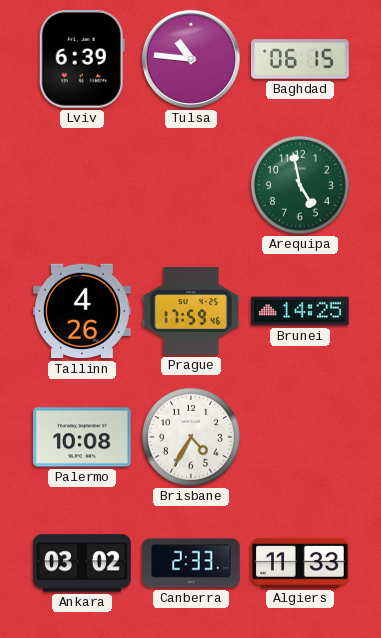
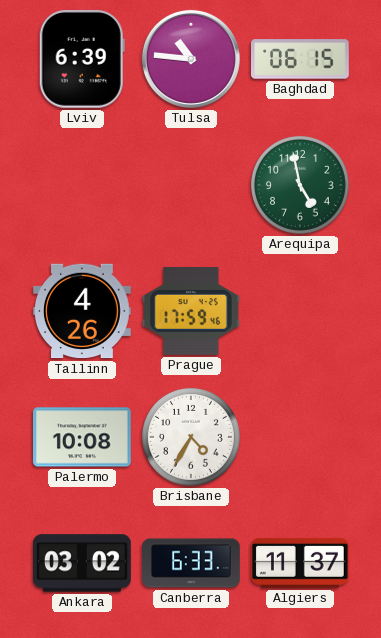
Brunei: 14:25 -> none (300, 311)
Canberra: 2:33 -> 6:33 (191, 563)
Algiers: 11:33 -> 11:37 (301, 563)
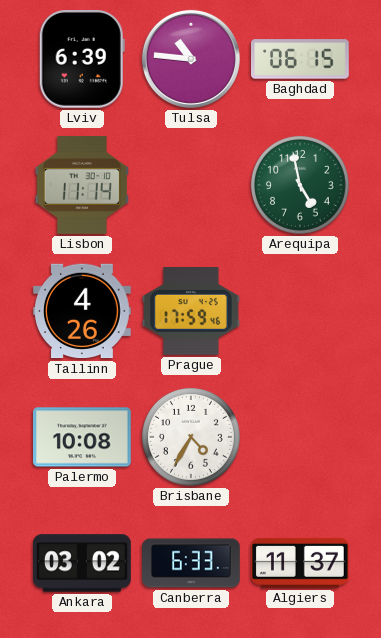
Lisbon: none -> 11:14 (82, 185)
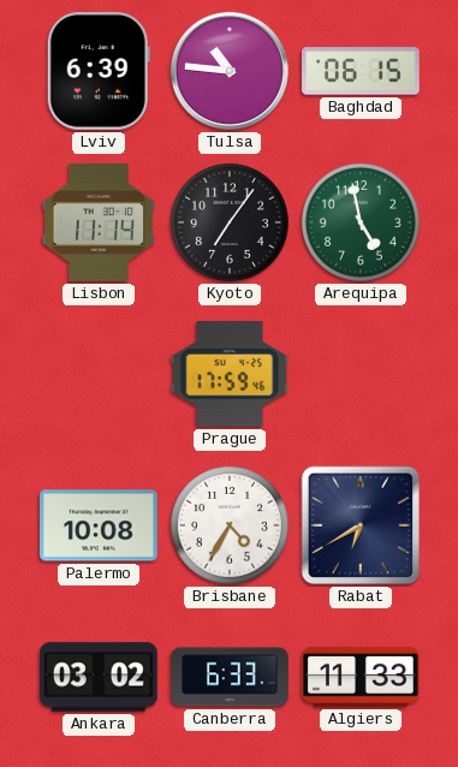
Kyoto: none -> 7:06 (230, 222)
Tallinn: 4:26 -> none (83, 311)
Rabat: none -> 6:40 (361, 525)
Algiers: 11:37 -> 11:33 (362, 677)
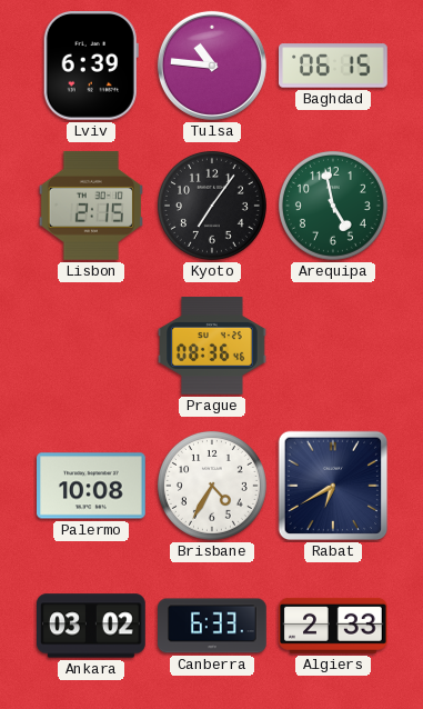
Lisbon: 11:14 -> 2:15 (91, 206)
Prague: 17:59 -> 08:36 (212, 346)
Algiers: 11:33 -> 2:33 (334, 626)
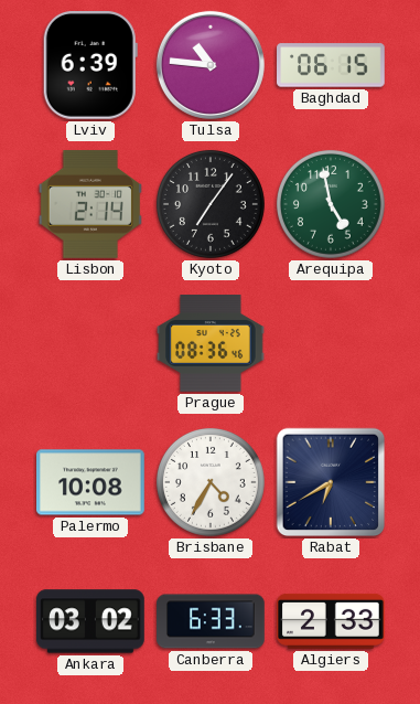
Lisbon: 2:15 -> 2:14 (90, 204)
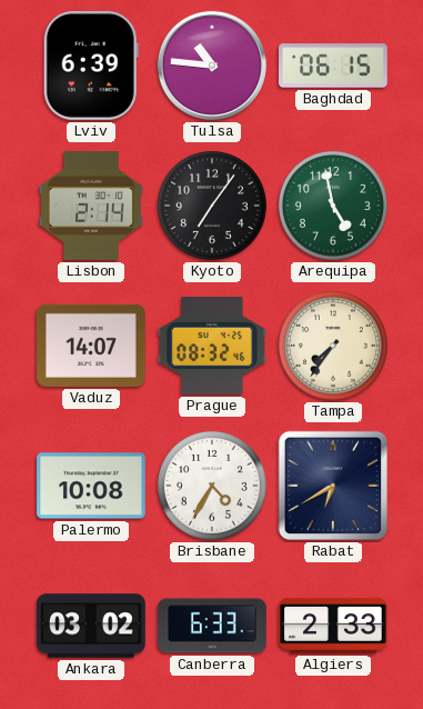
Vaduz: none -> 14:07 (92, 346)
Prague: 08:36 -> 08:32 (212, 346)
Tampa: none -> 7:36 (333, 346)
